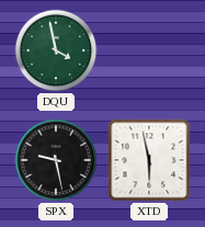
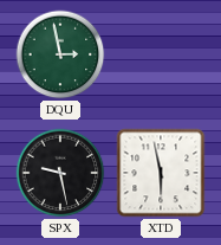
DQU: 3:58 -> 2:58 (60, 54)
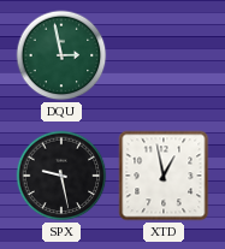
XTD: 5:58 -> 12:58 (164, 176)
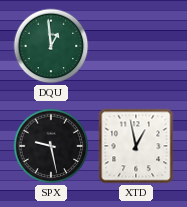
DQU: 2:58 -> 12:59 (51, 46)
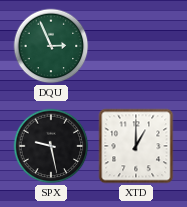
DQU: 12:59 -> 2:56 (51, 46)
XTD: 12:58 -> 1:00 (136, 146)
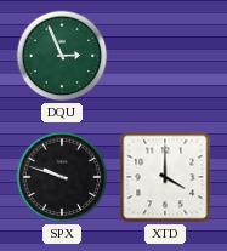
SPX: 9:28 -> 9:48 (62, 177)
XTD: 1:00 -> 4:00 (165, 177)
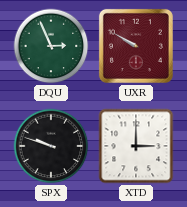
UXR: none -> 9:50 (136, 46)
XTD: 4:00 -> 3:00 (136, 146)
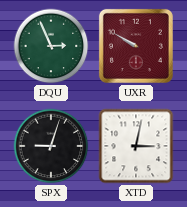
SPX: 9:48 -> 9:03 (51, 146)
XTD: 3:00 -> 3:02 (136, 146)
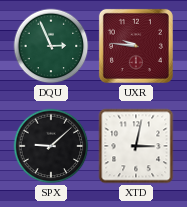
UXR: 9:50 -> 9:46 (136, 46)
SPX: 9:03 -> 9:08 (51, 146)
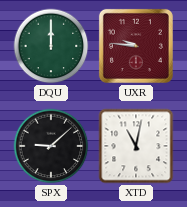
DQU: 2:56 -> 12:00 (51, 46)
XTD: 3:02 -> 11:02 (136, 146)
